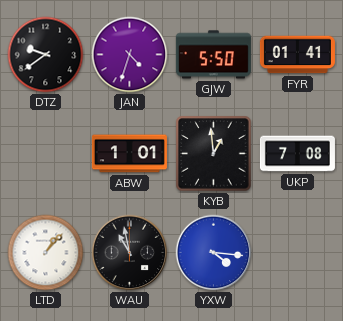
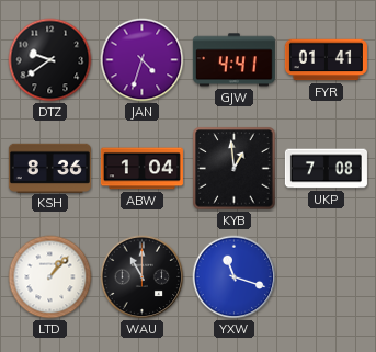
GJW: 5:50 -> 4:41 (233, 60)
KSH: none -> 8:36 (49, 168)
ABW: 1:01 -> 1:04 (141, 169)
WAU: 10:58 -> 11:00 (143, 277)
YXW: 4:16 -> 11:18 (235, 277)
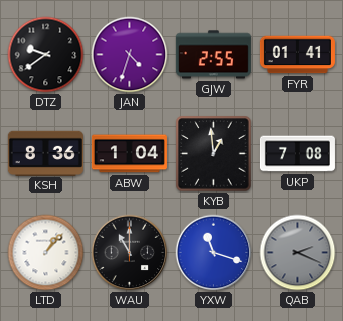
GJW: 4:41 -> 2:55 (213, 55)
QAB: none -> 2:19 (298, 253)
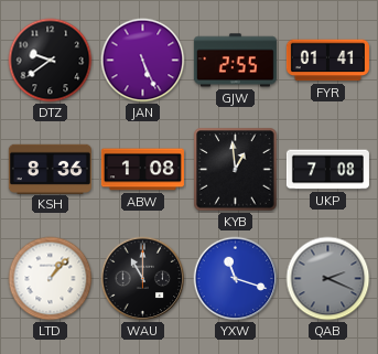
JAN: 4:33 -> 5:26 (143, 61)
ABW: 1:04 -> 1:08 (142, 170)
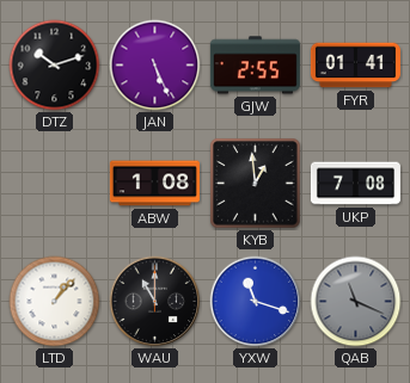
DTZ: 9:39 -> 10:12 (55, 66)
KSH: 8:36 -> none (50, 169)
QAB: 2:19 -> 11:19 (356, 302)
